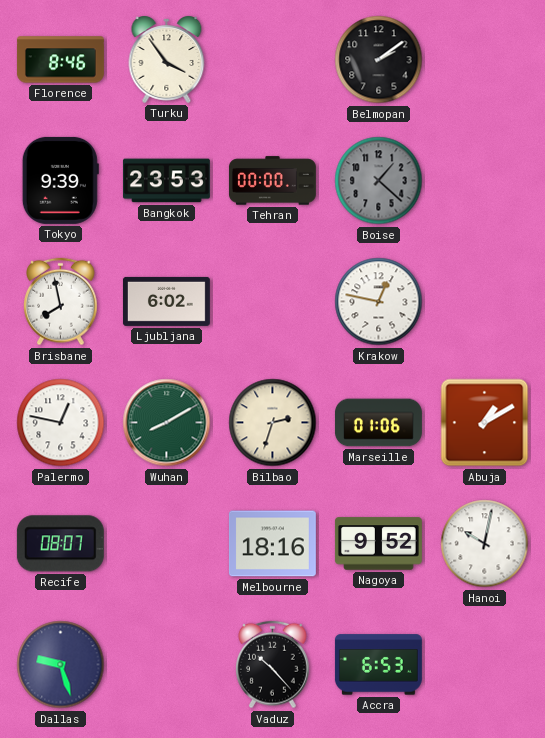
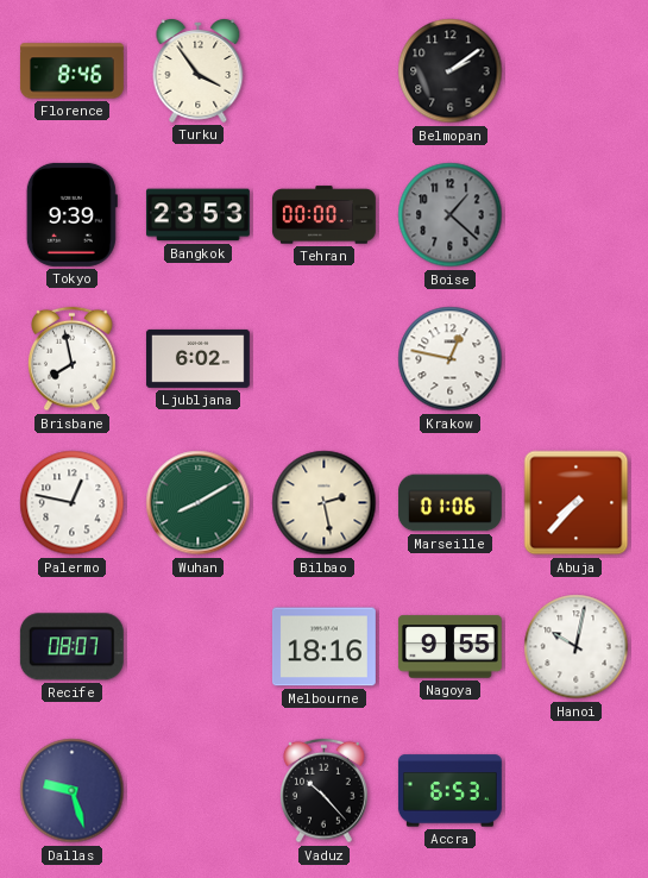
Bilbao: 2:33 -> 2:28 (325, 503)
Abuja: 1:10 -> 7:37 (577, 503)
Nagoya: 9:52 -> 9:55 (449, 647)
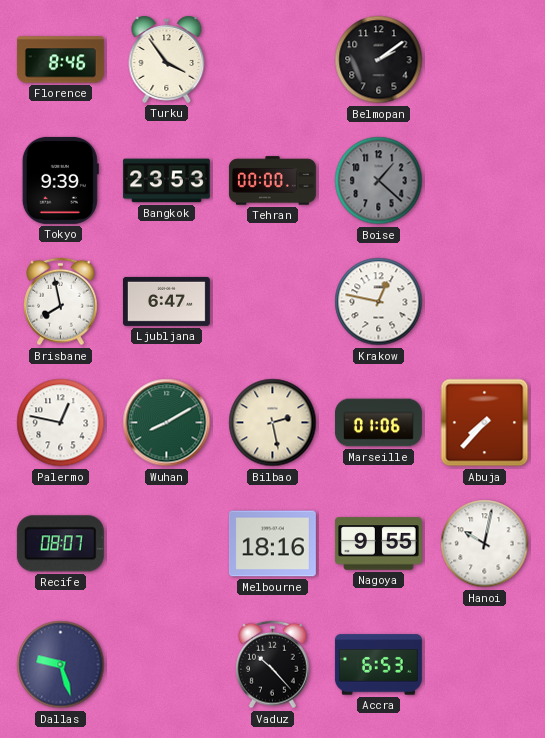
Ljubljana: 6:02 -> 6:47 (166, 301)
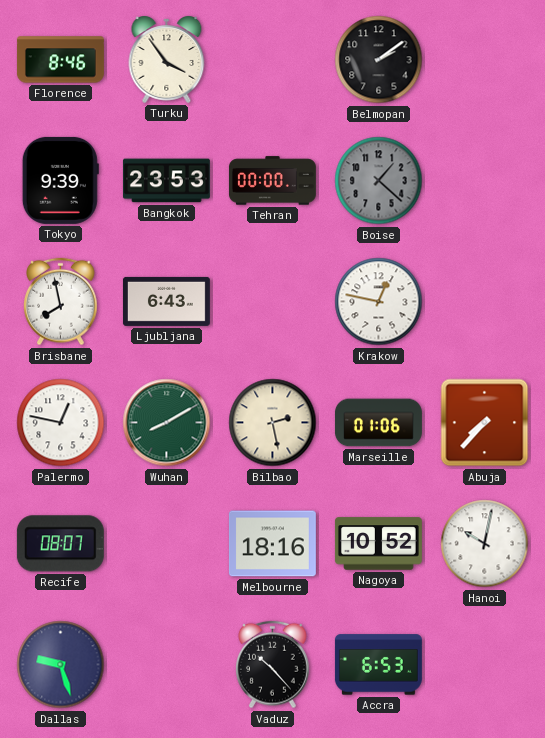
Ljubljana: 6:47 -> 6:43 (166, 301)
Nagoya: 9:55 -> 10:52 (378, 544)
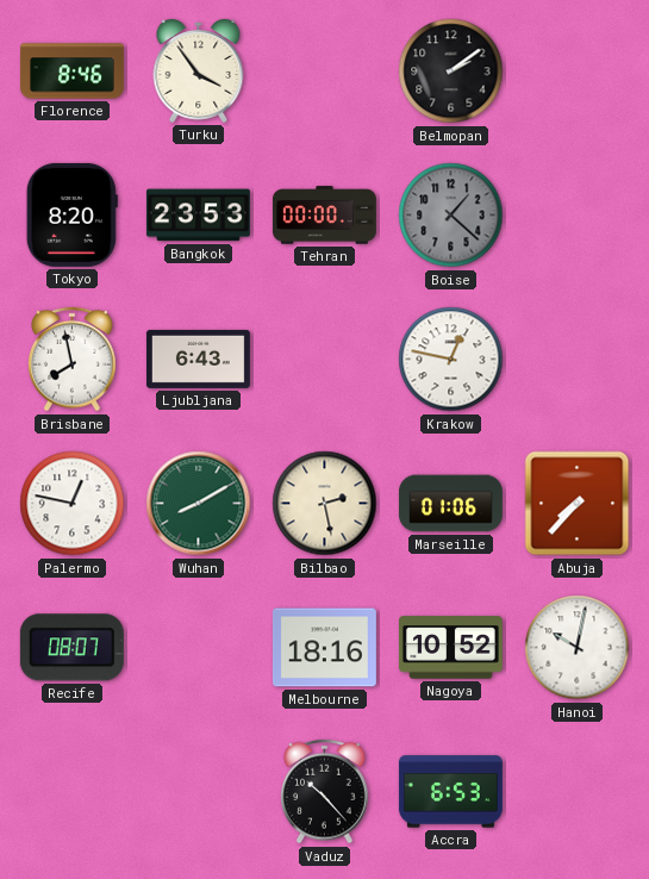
Tokyo: 9:39 -> 8:20 (71, 214)
Dallas: 9:27 -> none (61, 665)
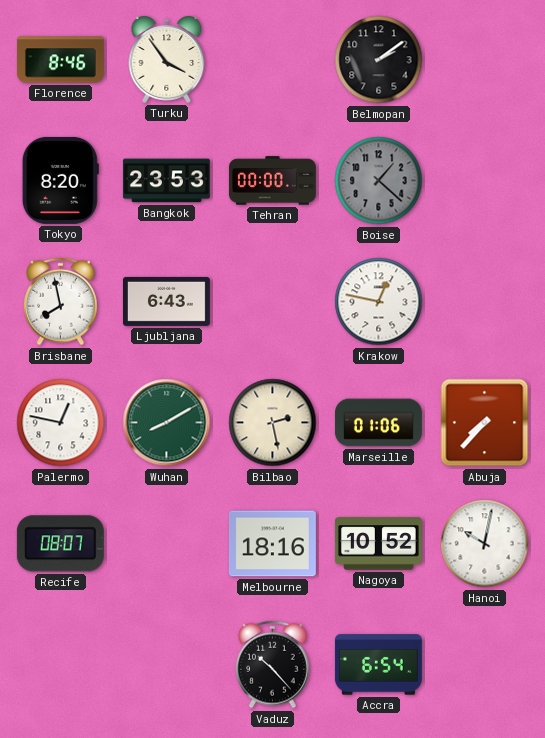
Accra: 6:53 -> 6:54 (378, 665)
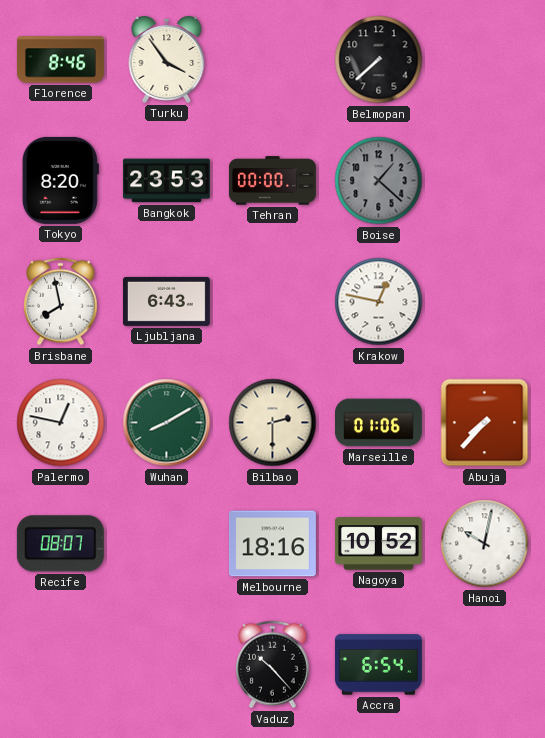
Belmopan: 2:09 -> 7:38 (379, 60)
Bilbao: 2:28 -> 2:30 (273, 423)
